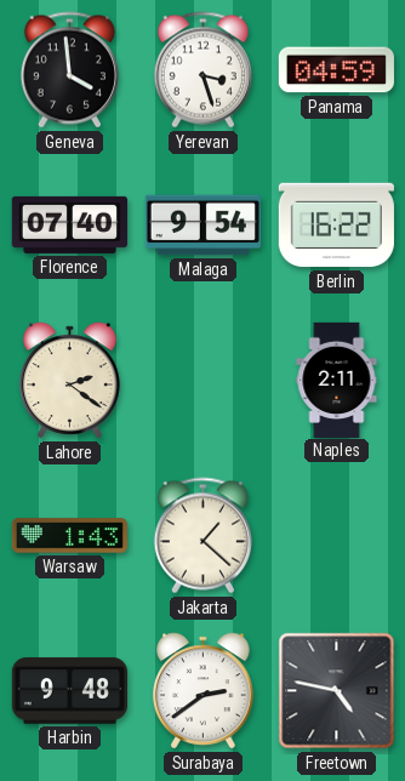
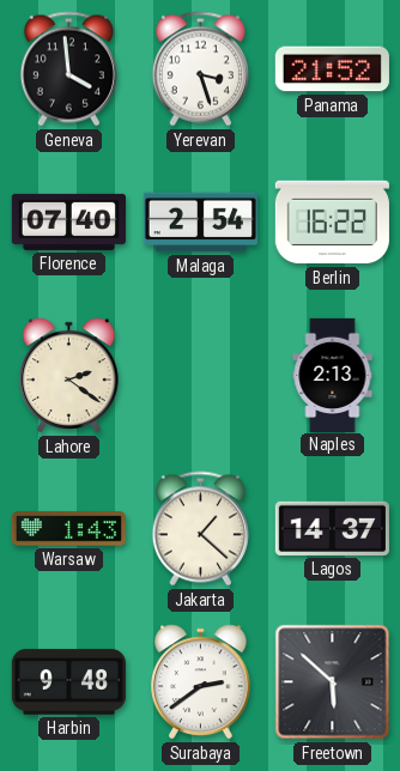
Panama: 04:59 -> 21:52 (332, 69)
Malaga: 9:54 -> 2:54 (200, 223)
Naples: 2:11 -> 2:13 (333, 375)
Lagos: none -> 14:37 (332, 528)
Freetown: 4:47 -> 5:52 (333, 682)
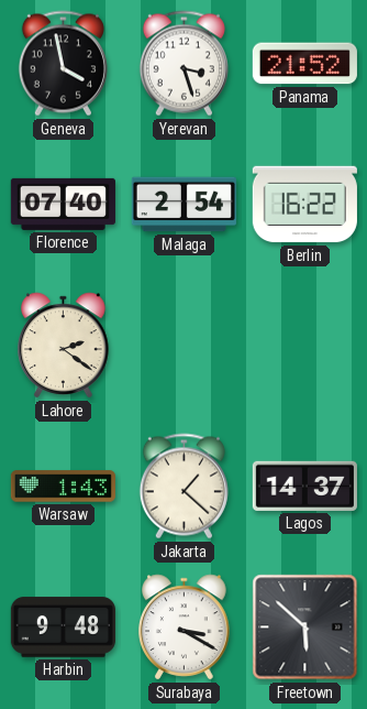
Geneva: 3:59 -> 3:58 (63, 64)
Naples: 2:13 -> none (333, 375)
Surabaya: 2:39 -> 3:20 (185, 628)
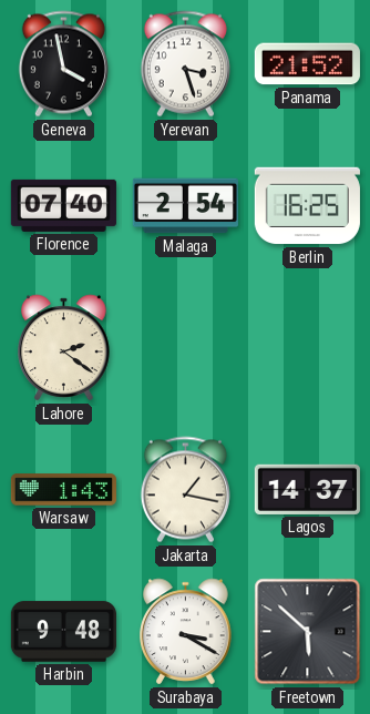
Berlin: 16:22 -> 16:25 (307, 206)
Jakarta: 1:22 -> 1:17 (185, 490)
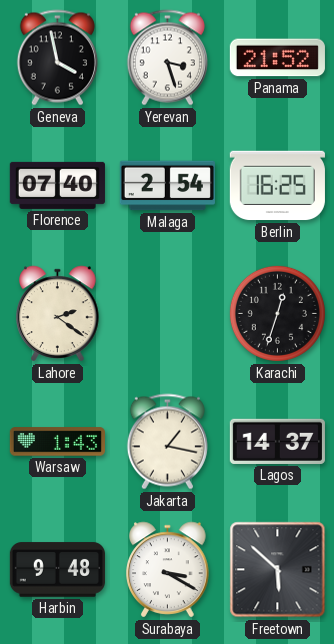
Karachi: none -> 12:33 (277, 313)
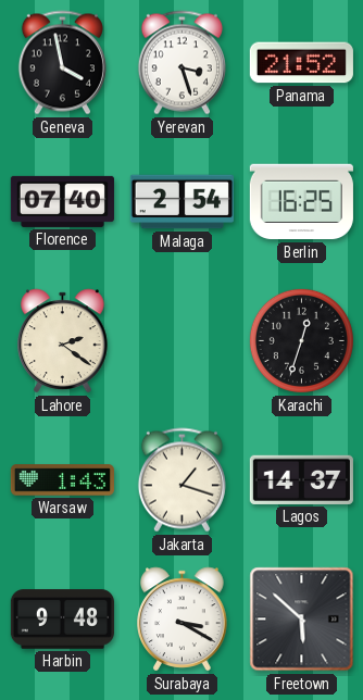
Jakarta: 1:17 -> 1:18 (181, 480)
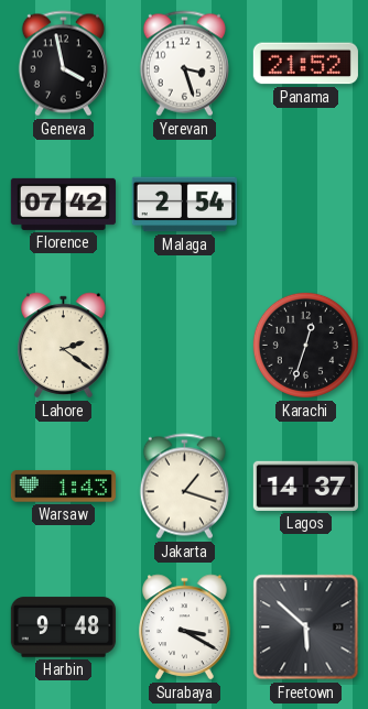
Florence: 07:40 -> 07:42 (63, 204)
Berlin: 16:25 -> none (301, 202)
